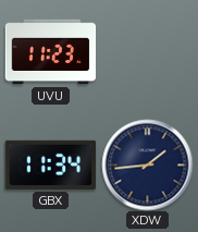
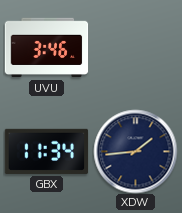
UVU: 11:23 -> 3:46 (46, 48)
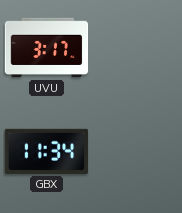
UVU: 3:46 -> 3:17 (46, 48)
XDW: 1:44 -> none (135, 151)
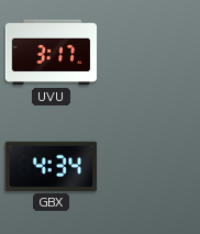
GBX: 11:34 -> 4:34 (51, 166)
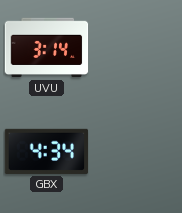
UVU: 3:17 -> 3:14 (46, 48)
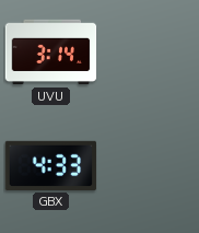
GBX: 4:34 -> 4:33 (50, 165)
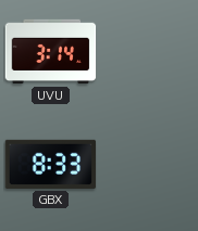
GBX: 4:33 -> 8:33 (50, 164)
